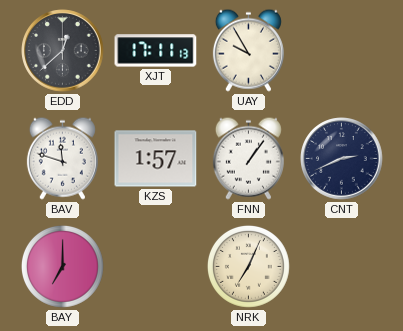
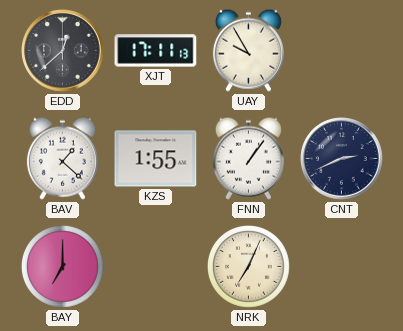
BAV: 11:48 -> 1:22 (62, 158)
KZS: 1:57 -> 1:55 (156, 159)
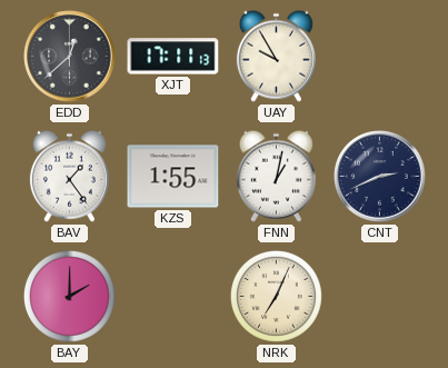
BAV: 1:22 -> 1:24 (69, 176)
FNN: 1:06 -> 1:02 (276, 176)
BAY: 7:00 -> 2:00 (69, 296)
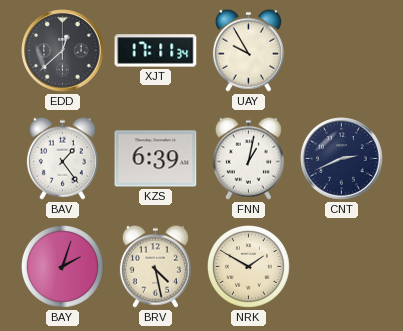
XJT: 17:11:13 -> 17:11:34 (156, 51)
KZS: 1:55 -> 6:39 (156, 159)
BAY: 2:00 -> 2:03 (62, 266)
BRV: none -> 4:28 (155, 266)
NRK: 7:04 -> 1:50 (248, 266)
